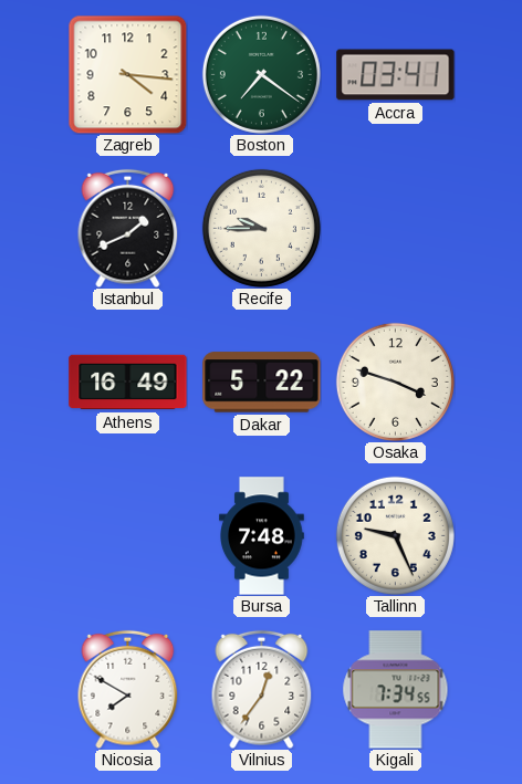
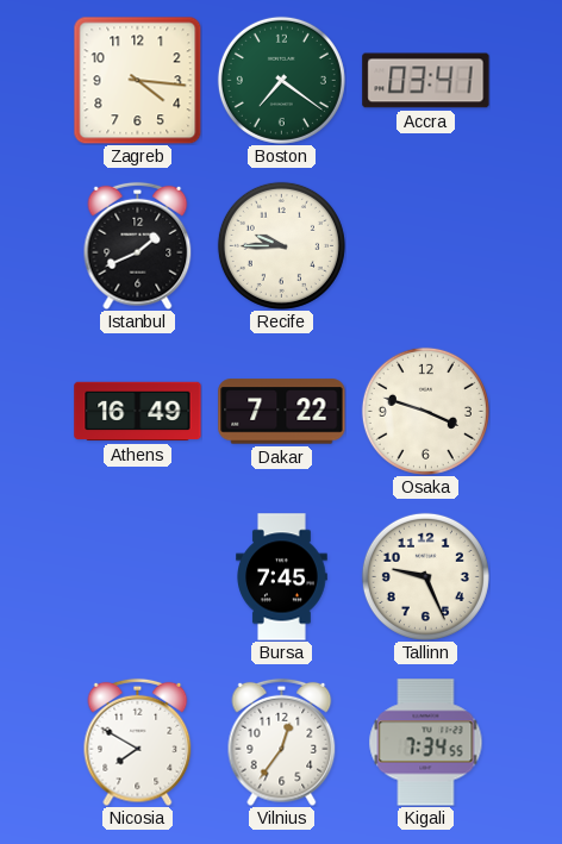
Dakar: 5:22 -> 7:22 (282, 412)
Bursa: 7:48 -> 7:45 (282, 577)
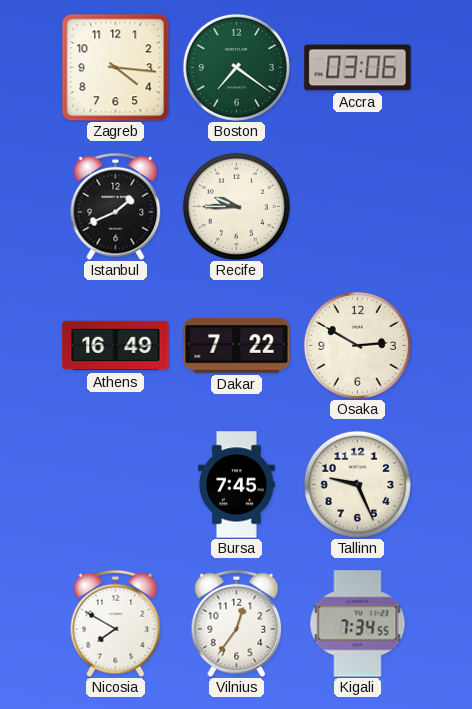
Accra: 03:41 -> 03:06 (358, 68)
Osaka: 3:48 -> 2:50 (357, 345)
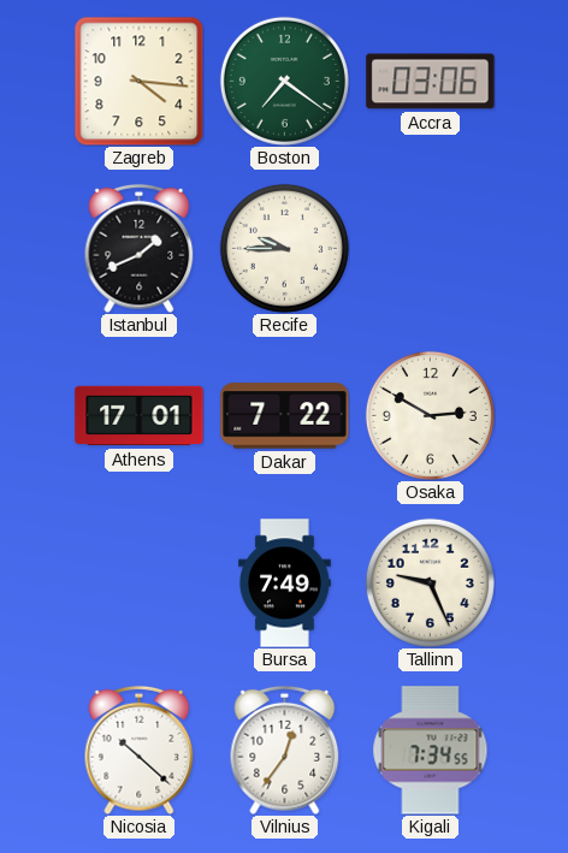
Athens: 16:49 -> 17:01 (140, 416)
Bursa: 7:45 -> 7:49 (285, 584)
Nicosia: 7:50 -> 10:22 (140, 750)
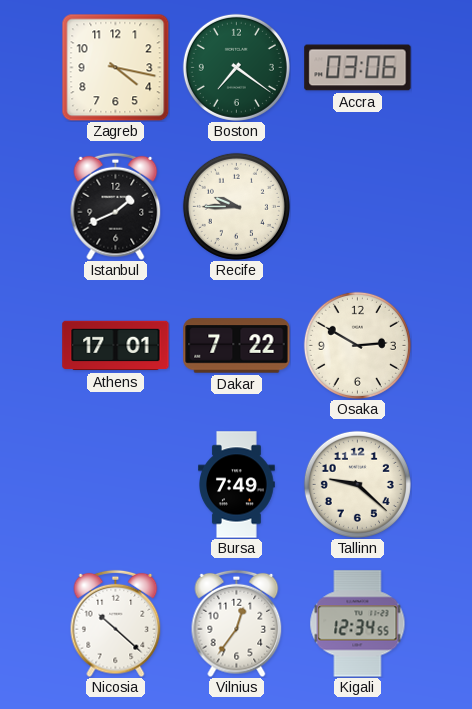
Zagreb: 4:16 -> 4:17 (115, 67)
Tallinn: 9:26 -> 9:22 (357, 484)
Kigali: 7:34 -> 12:34 (358, 624)
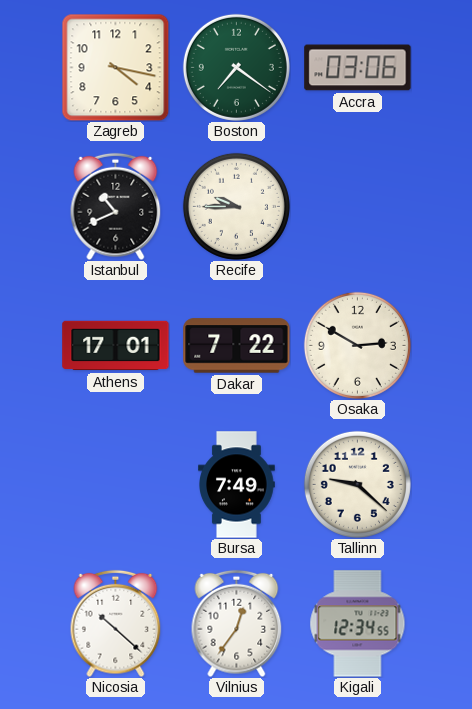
Istanbul: 1:41 -> 10:41 (116, 206)
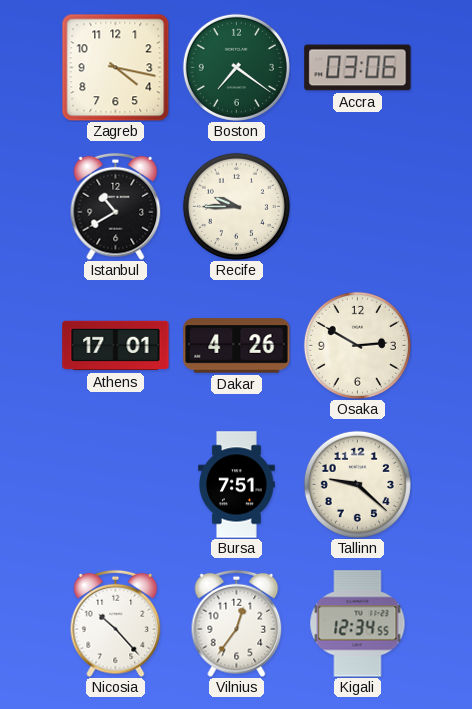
Istanbul: 10:41 -> 10:40 (116, 206)
Dakar: 7:22 -> 4:26 (237, 346)
Bursa: 7:49 -> 7:51 (237, 485)
Nicosia: 10:22 -> 10:23 (116, 623)
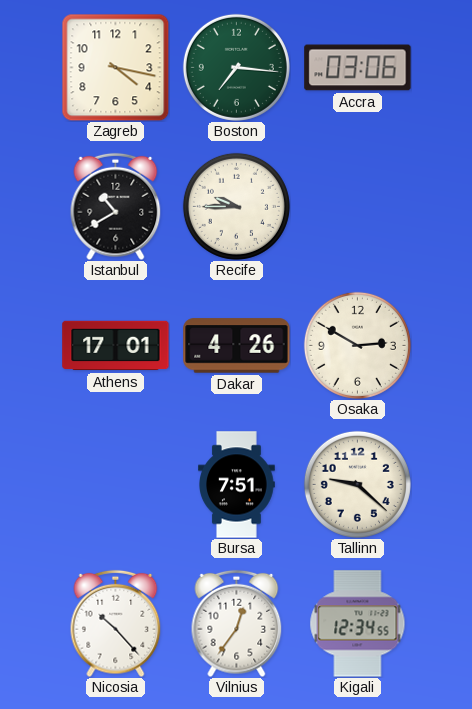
Boston: 7:21 -> 7:16 (236, 67)
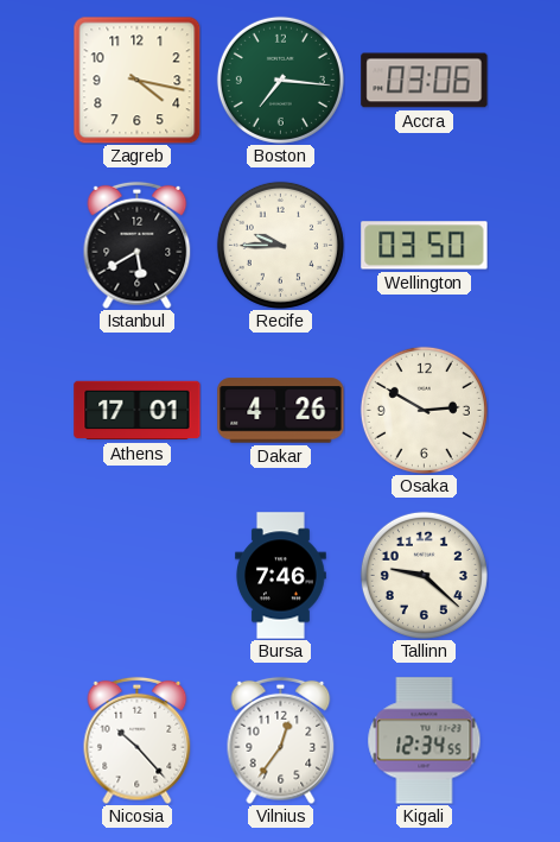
Istanbul: 10:40 -> 5:40 (138, 245)
Wellington: none -> 03:50 (425, 246)
Bursa: 7:51 -> 7:46 (281, 576)
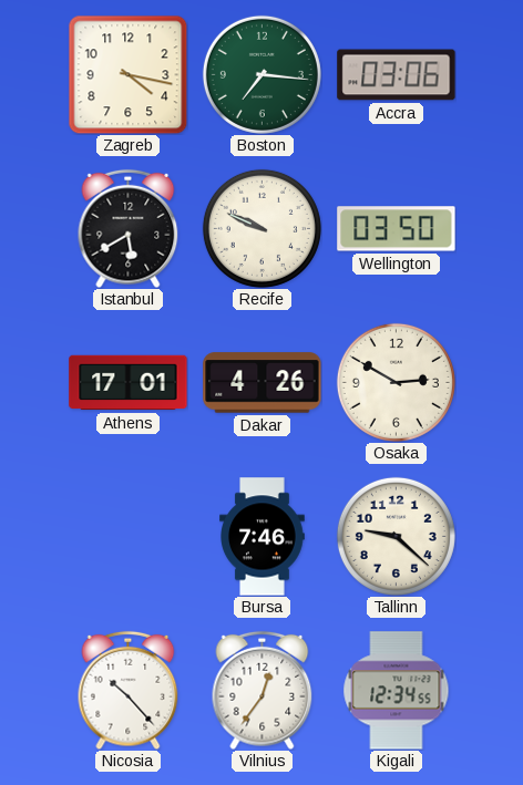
Recife: 9:45 -> 9:49 (261, 228)
